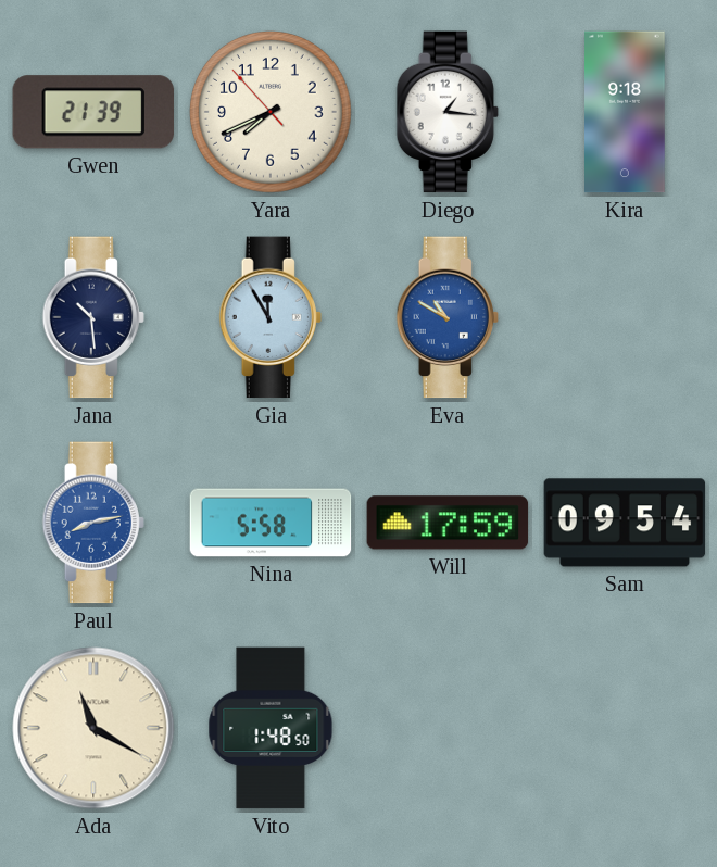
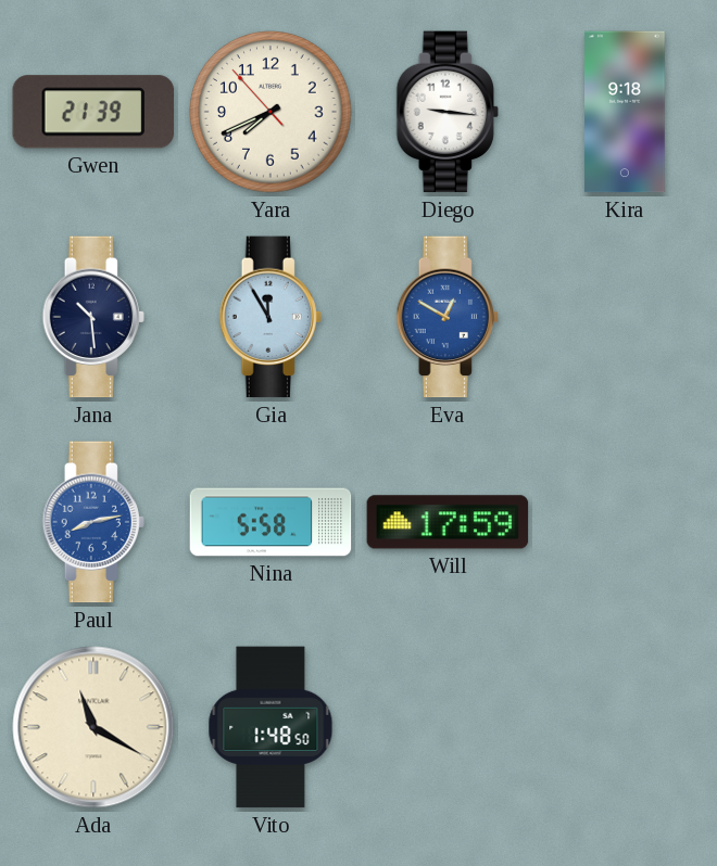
Diego: 1:16 -> 9:16 (448, 112)
Eva: 10:50 -> 12:50 (448, 317)
Sam: 09:54 -> none (625, 523)
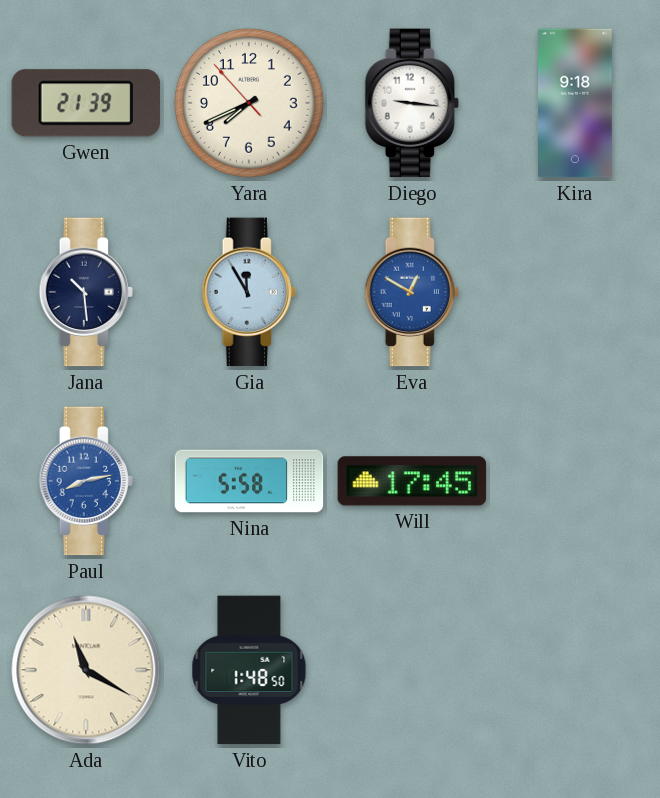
Will: 17:59 -> 17:45 (412, 481)
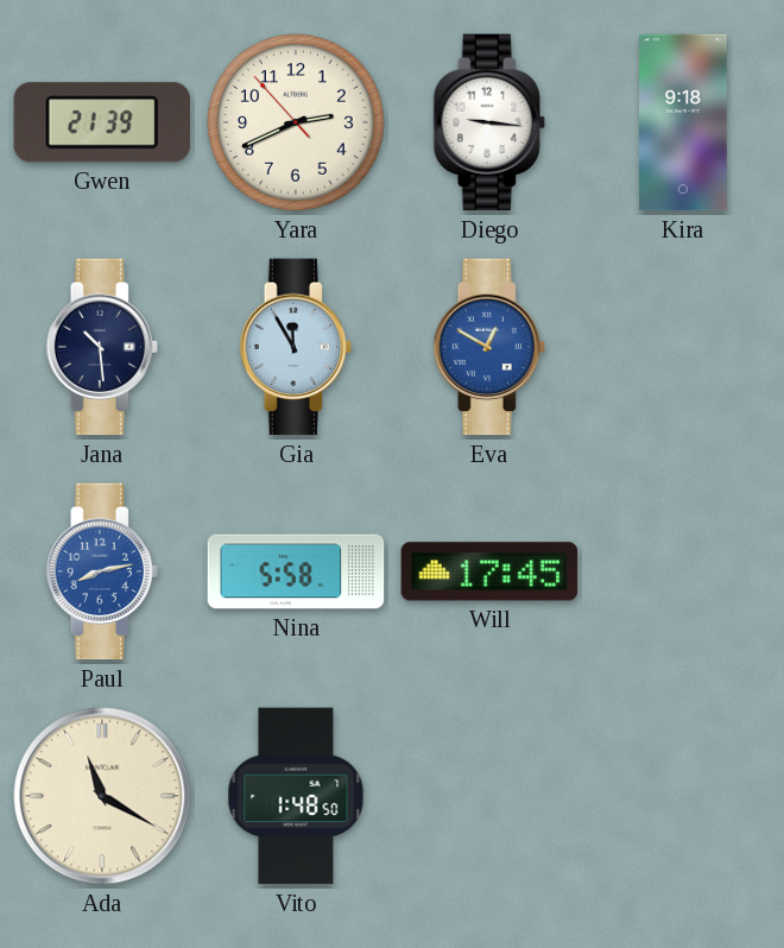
Yara: 7:40 -> 2:40 (297, 124)
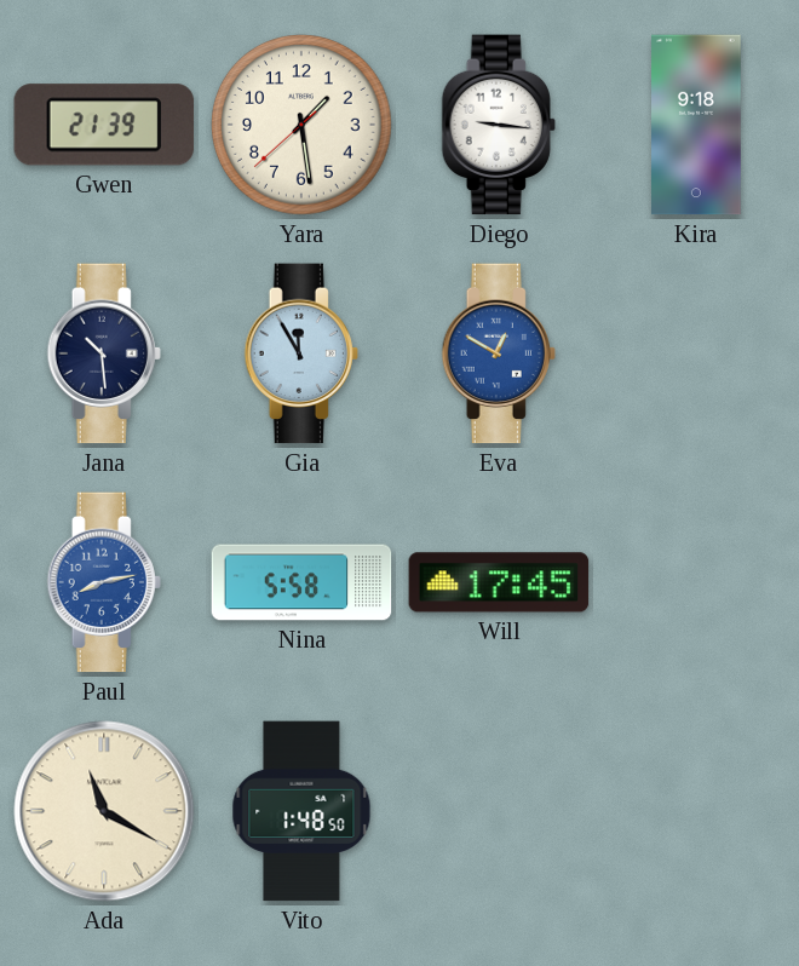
Yara: 2:40 -> 1:28 (303, 126)
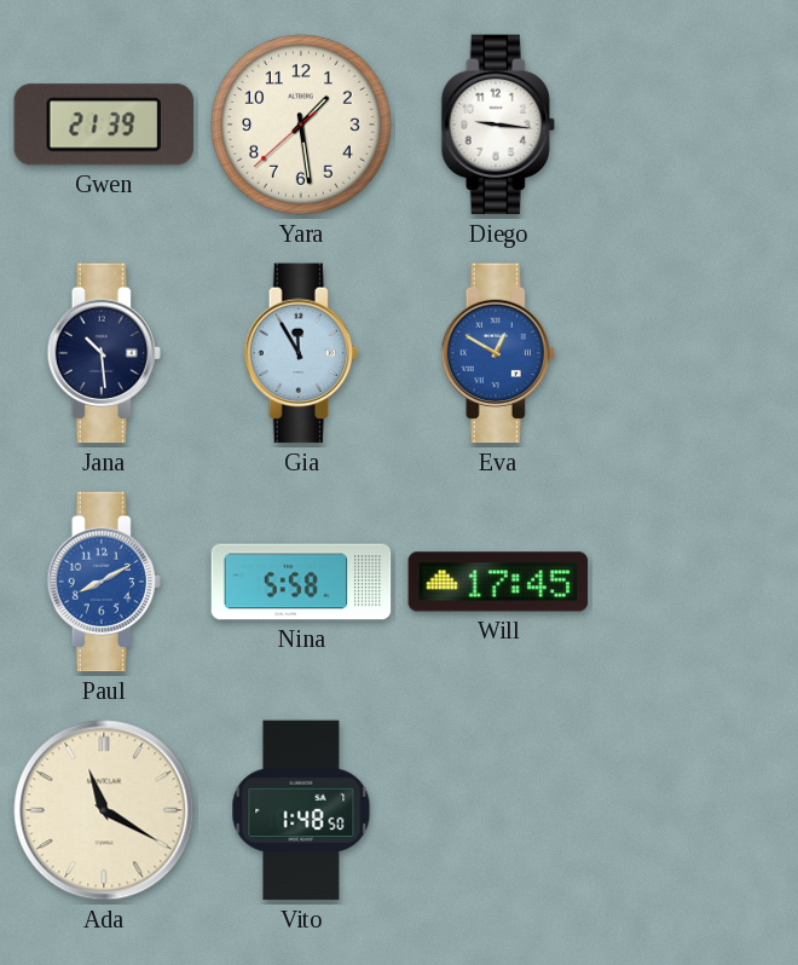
Kira: 9:18 -> none (696, 125)
Paul: 8:13 -> 8:10 (104, 582)
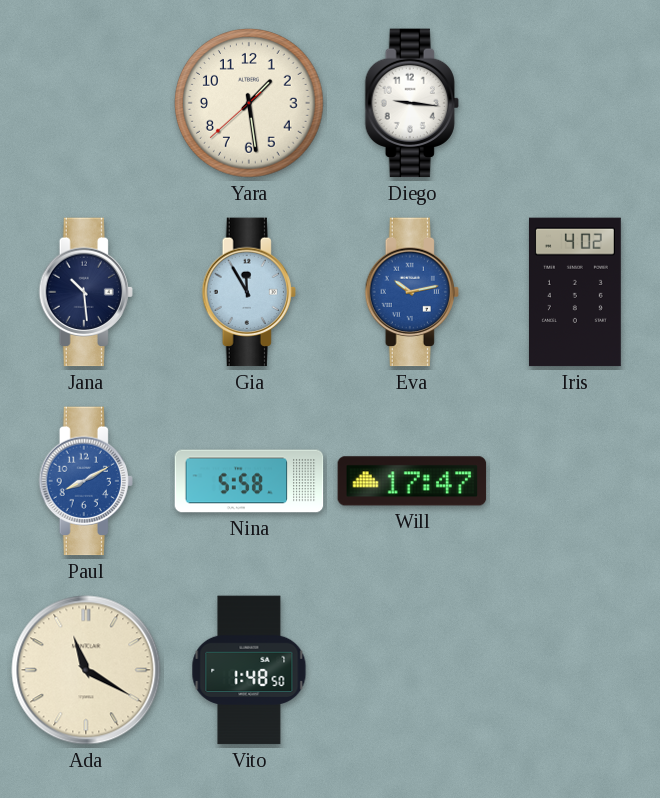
Gwen: 21:39 -> none (104, 125)
Eva: 12:50 -> 10:13 (412, 292)
Iris: none -> 4:02 (575, 292)
Will: 17:45 -> 17:47 (412, 481)
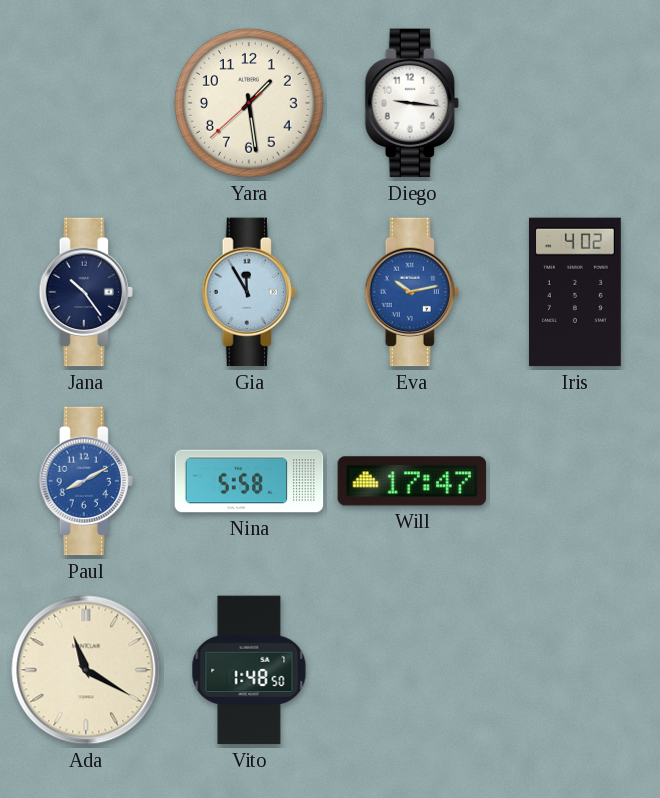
Jana: 10:29 -> 10:24 (86, 292)
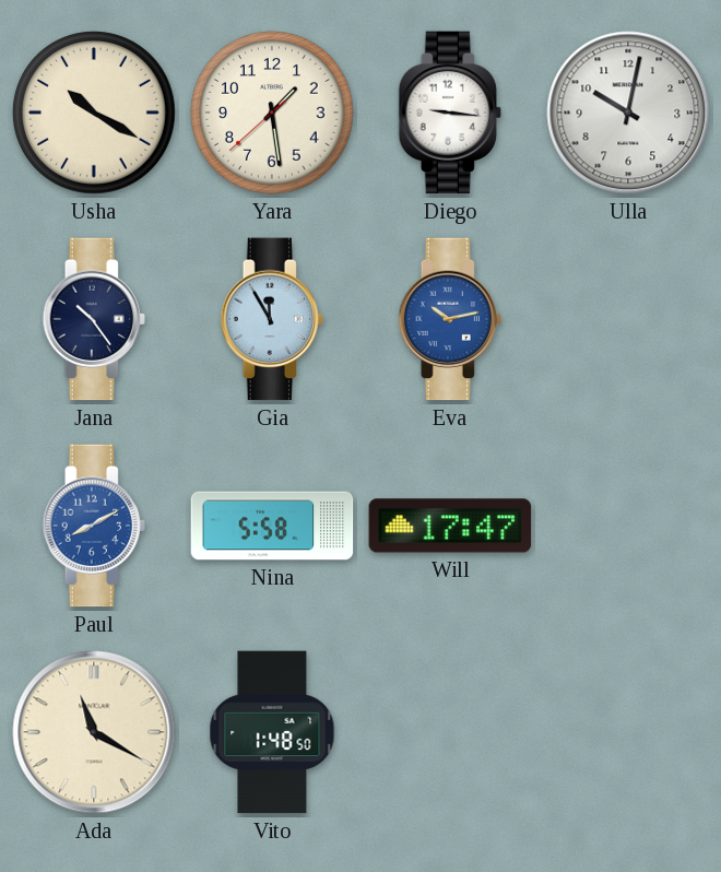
Usha: none -> 10:20 (95, 114)
Ulla: none -> 10:02 (628, 113)
Iris: 4:02 -> none (575, 292)
